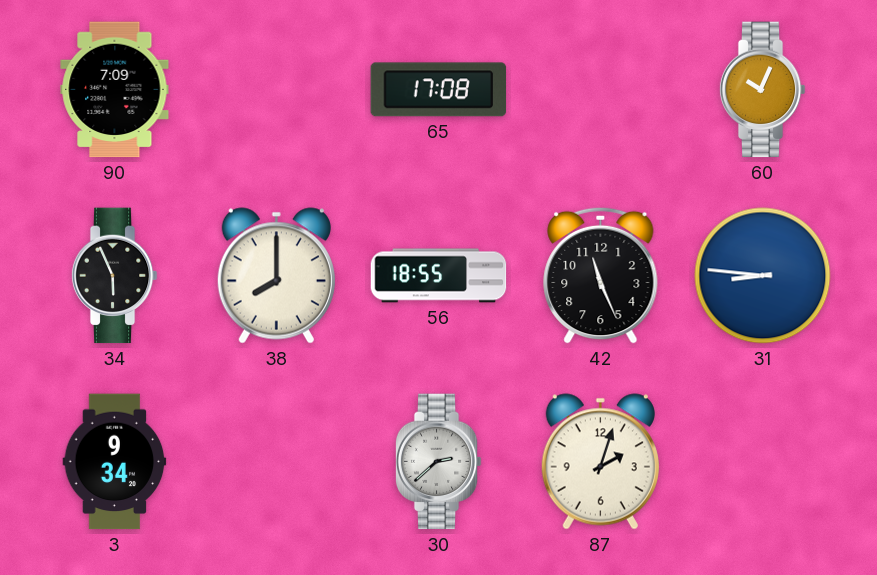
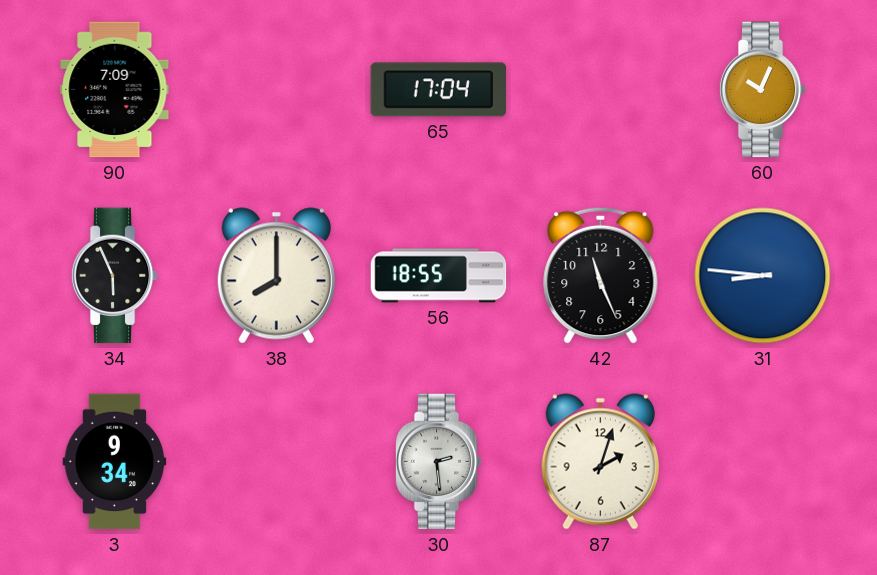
65: 17:08 -> 17:04 (439, 90)
30: 2:38 -> 2:29 (438, 462)
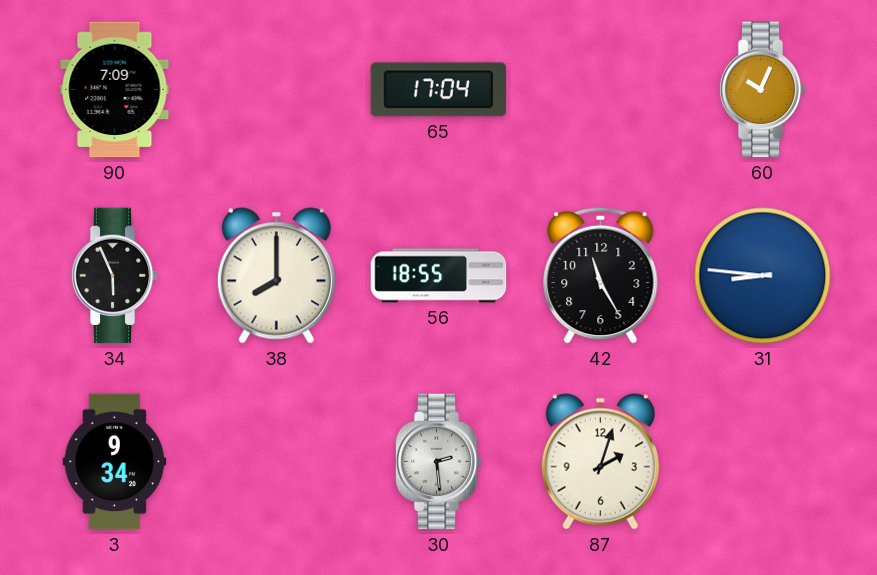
42: 11:26 -> 11:25 (601, 275)
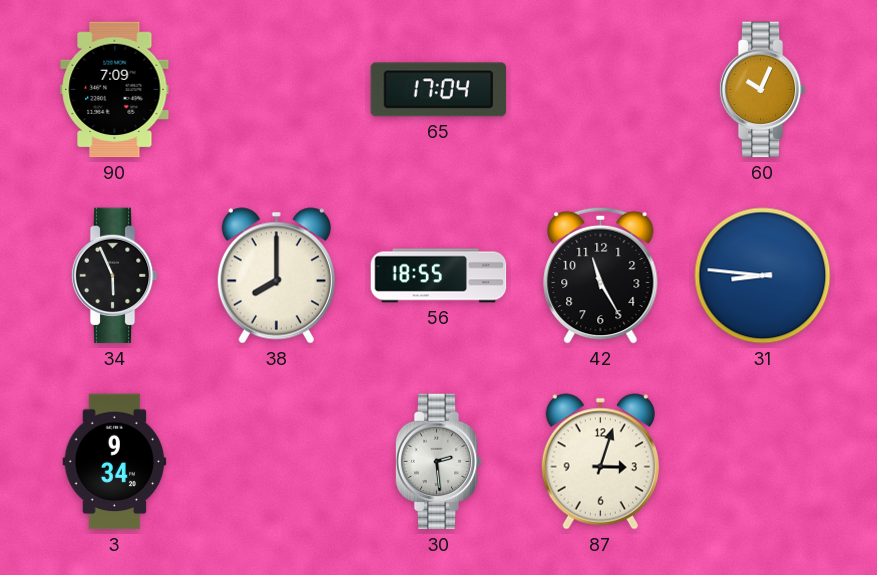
87: 2:03 -> 3:03 (600, 462)
